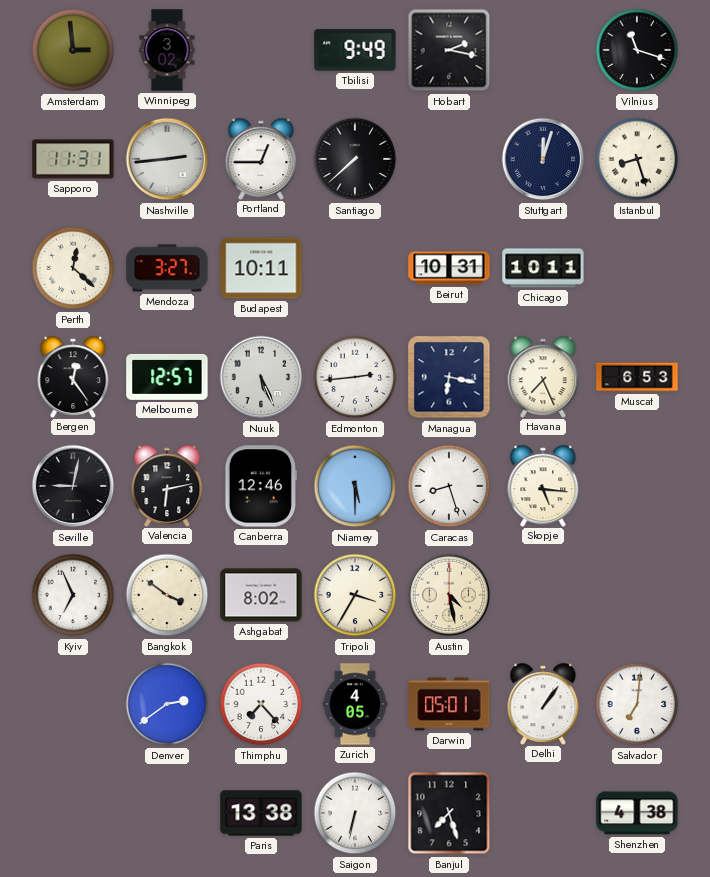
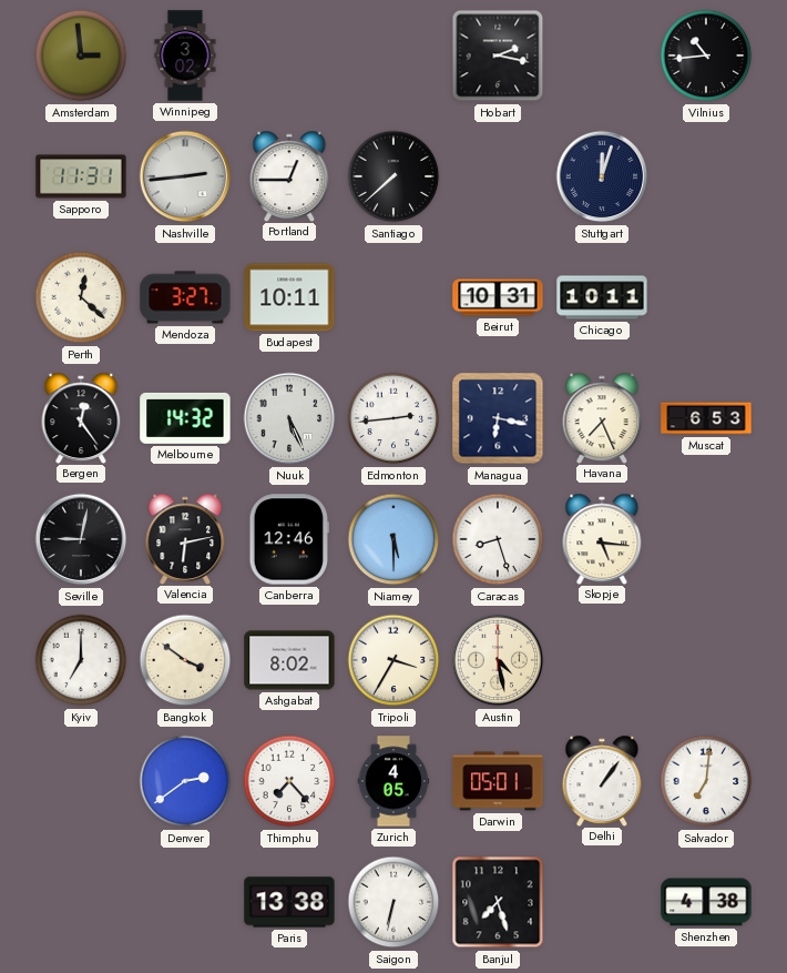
Tbilisi: 9:49 -> none (355, 50)
Vilnius: 11:18 -> 10:44 (706, 55)
Istanbul: 8:27 -> none (637, 159)
Melbourne: 12:57 -> 14:32 (185, 418)
Kyiv: 6:56 -> 7:00 (81, 660)
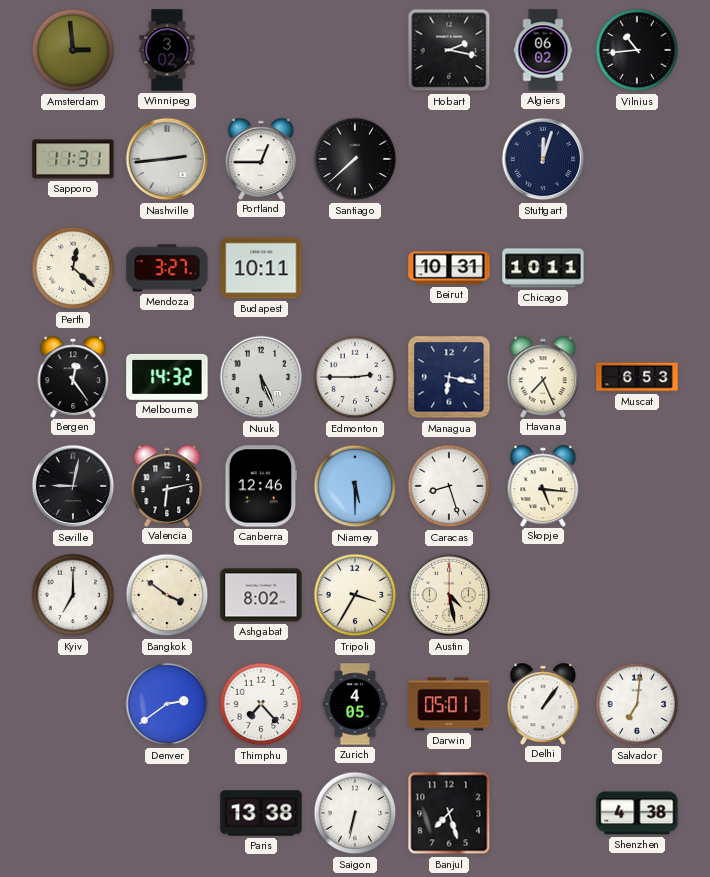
Algiers: none -> 06:02 (543, 50)
Edmonton: 2:44 -> 2:45 (355, 377)
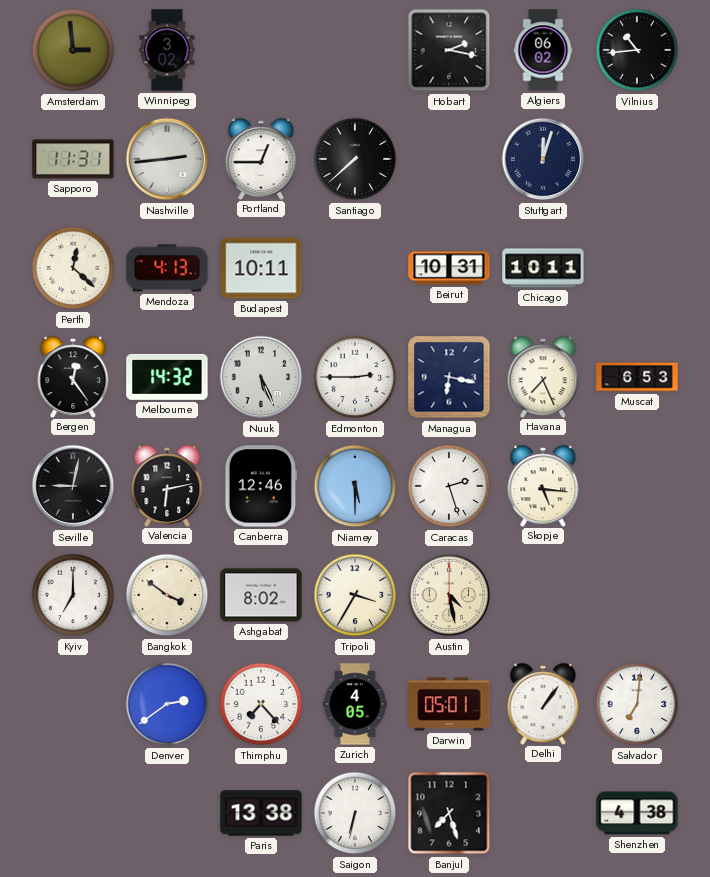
Mendoza: 3:27 -> 4:13 (167, 268)
Caracas: 8:27 -> 2:27 (449, 486)
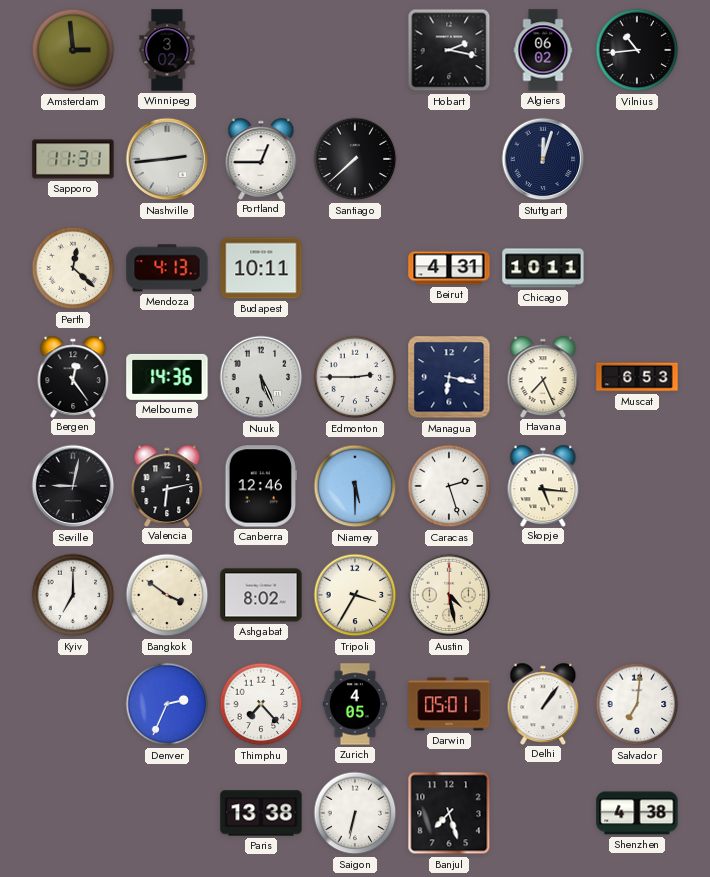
Beirut: 10:31 -> 4:31 (449, 268)
Melbourne: 14:32 -> 14:36 (167, 377)
Denver: 2:39 -> 2:34 (167, 704)
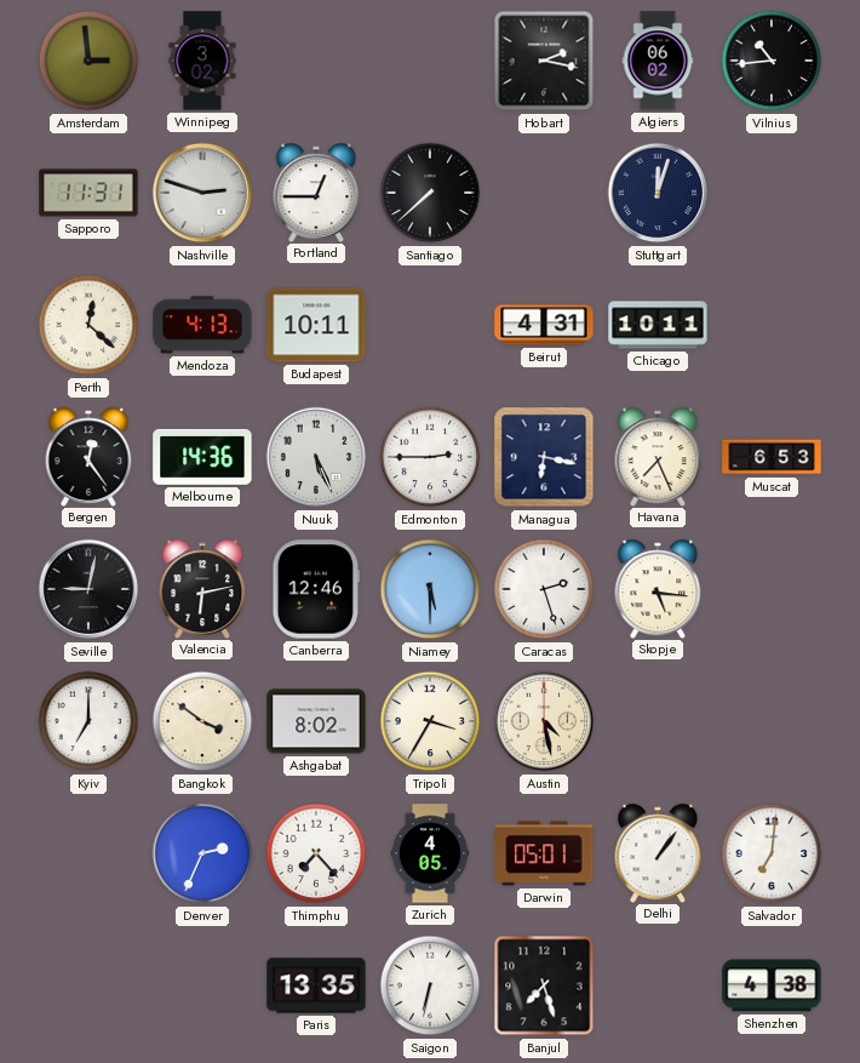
Nashville: 2:44 -> 2:48 (202, 193)
Paris: 13:38 -> 13:35 (316, 985)
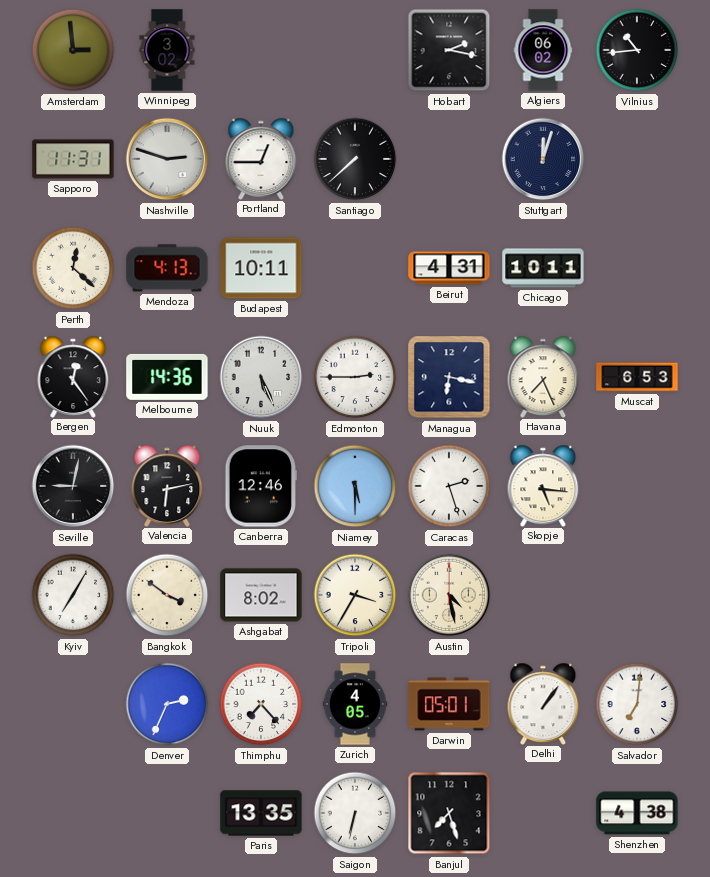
Kyiv: 7:00 -> 7:05 (73, 595)
